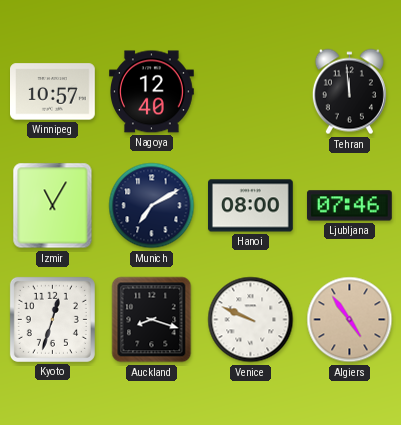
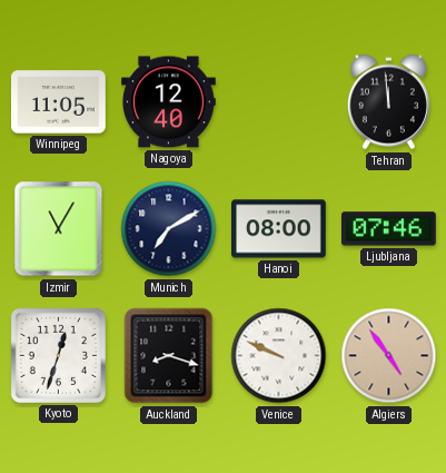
Winnipeg: 10:57 -> 11:05 (59, 102)
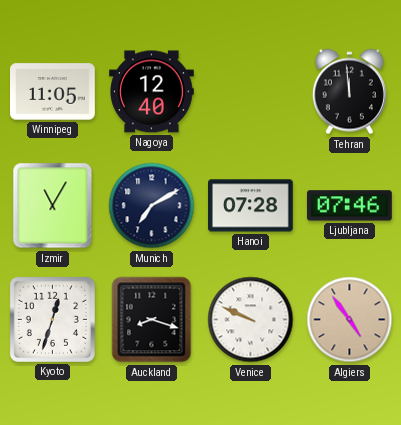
Hanoi: 08:00 -> 07:28 (251, 206)
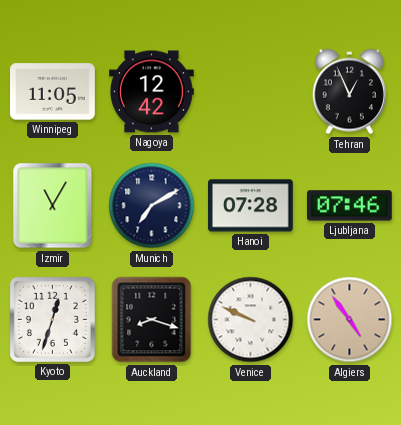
Nagoya: 12:40 -> 12:42 (152, 92)
Tehran: 11:59 -> 12:56 (349, 92)
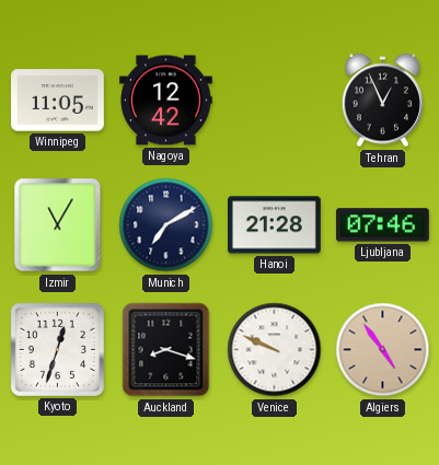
Hanoi: 07:28 -> 21:28 (275, 225)
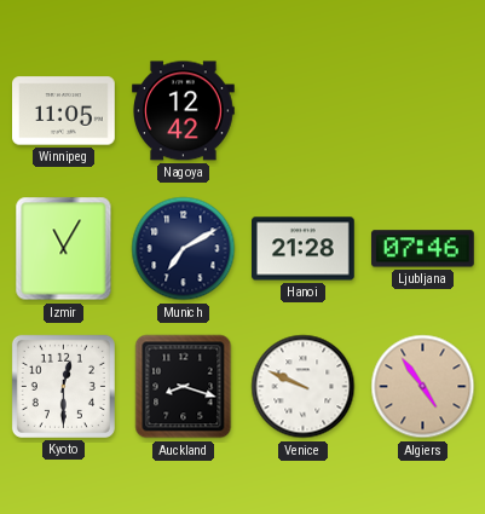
Tehran: 12:56 -> none (382, 101)
Kyoto: 12:33 -> 12:30 (63, 386)
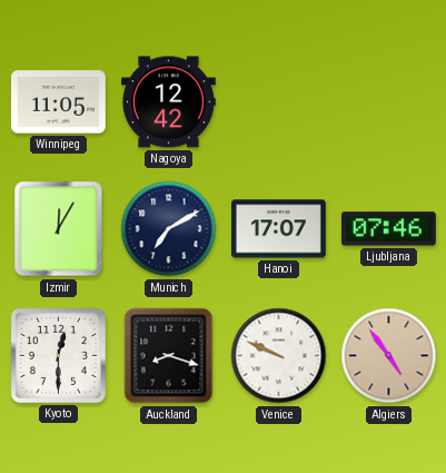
Izmir: 11:05 -> 12:05 (59, 229)
Hanoi: 21:28 -> 17:07 (279, 229)
